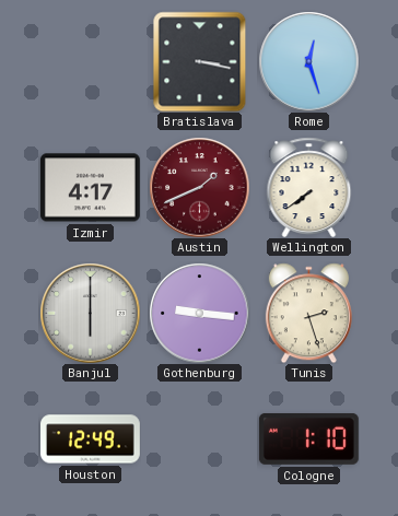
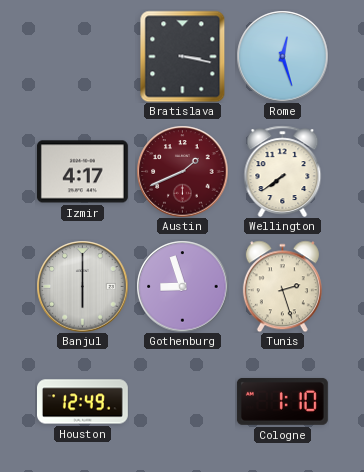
Gothenburg: 9:16 -> 8:57 (182, 286)
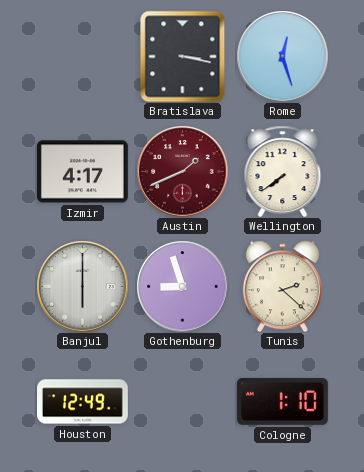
Tunis: 2:27 -> 2:22 (282, 286)
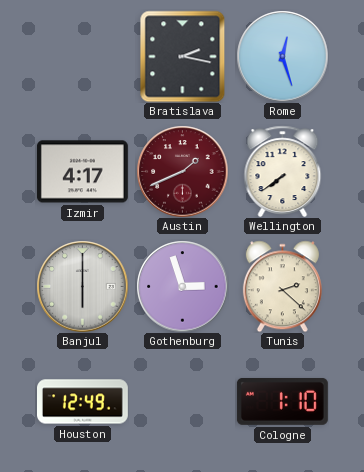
Bratislava: 3:17 -> 2:17 (183, 56)
Gothenburg: 8:57 -> 2:57 (182, 286)
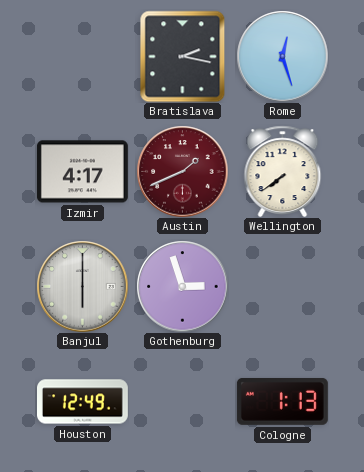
Tunis: 2:22 -> none (282, 286)
Cologne: 1:10 -> 1:13 (282, 401)
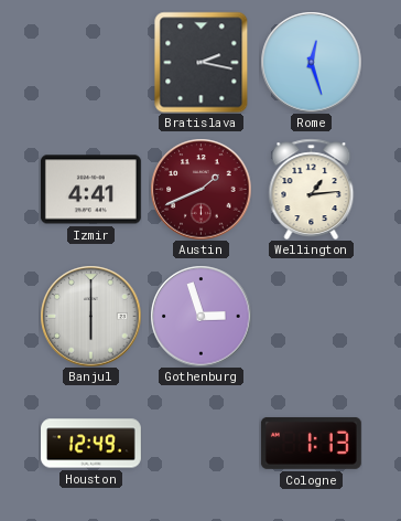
Izmir: 4:17 -> 4:41 (90, 190)
Wellington: 7:39 -> 1:14 (312, 189)
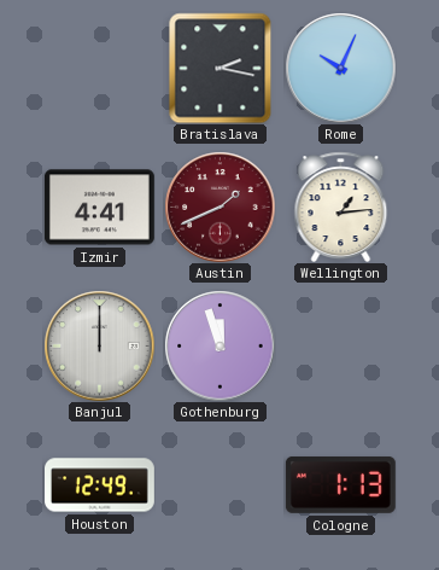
Rome: 12:27 -> 10:04 (340, 68)
Banjul: 6:00 -> 12:00 (99, 345)
Gothenburg: 2:57 -> 11:57 (219, 345)
